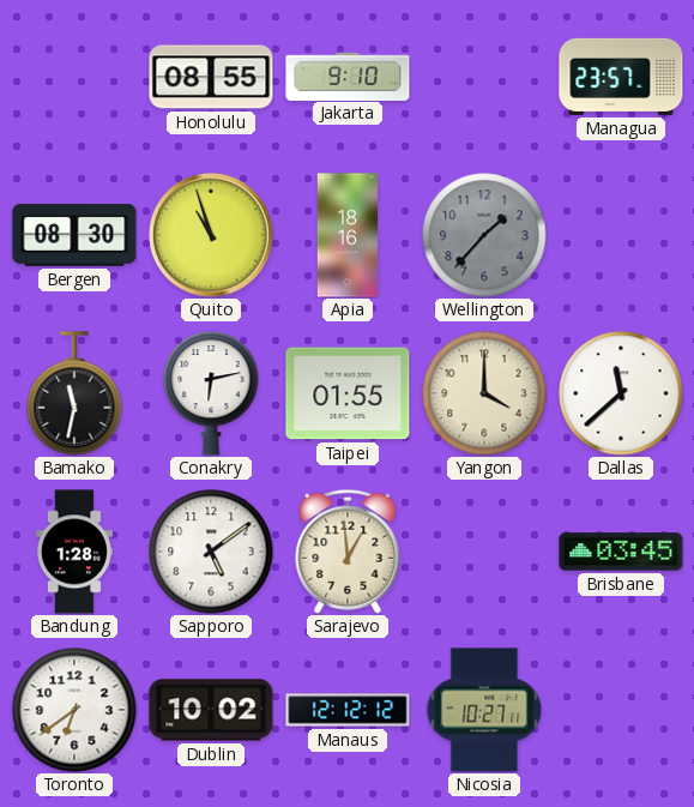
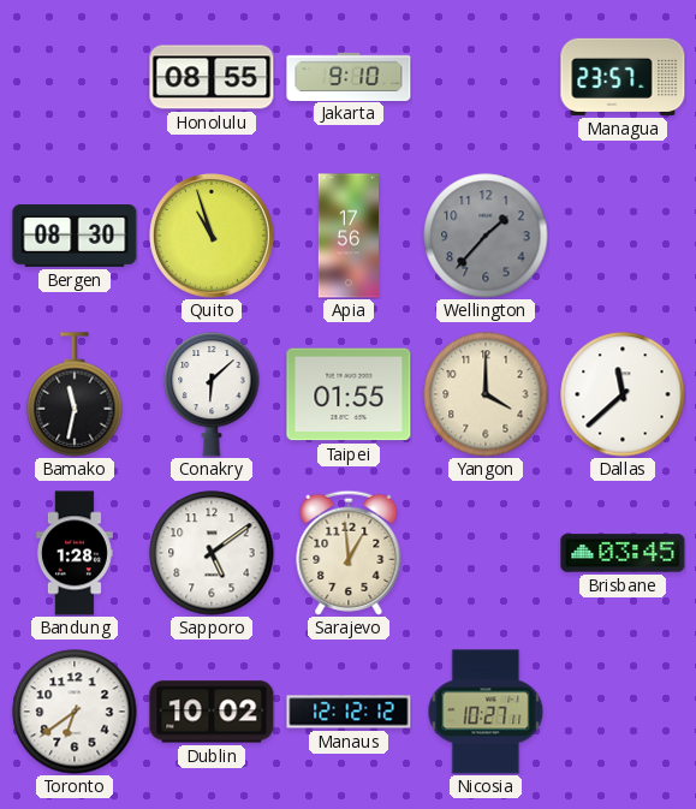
Apia: 18:16 -> 17:56 (347, 236)
Conakry: 6:13 -> 6:08 (212, 395)
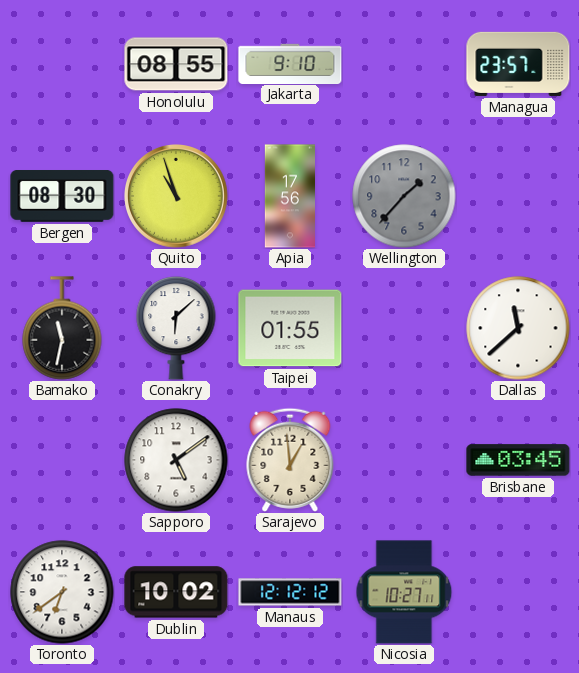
Yangon: 4:00 -> none (486, 394)
Bandung: 1:28 -> none (75, 553)
